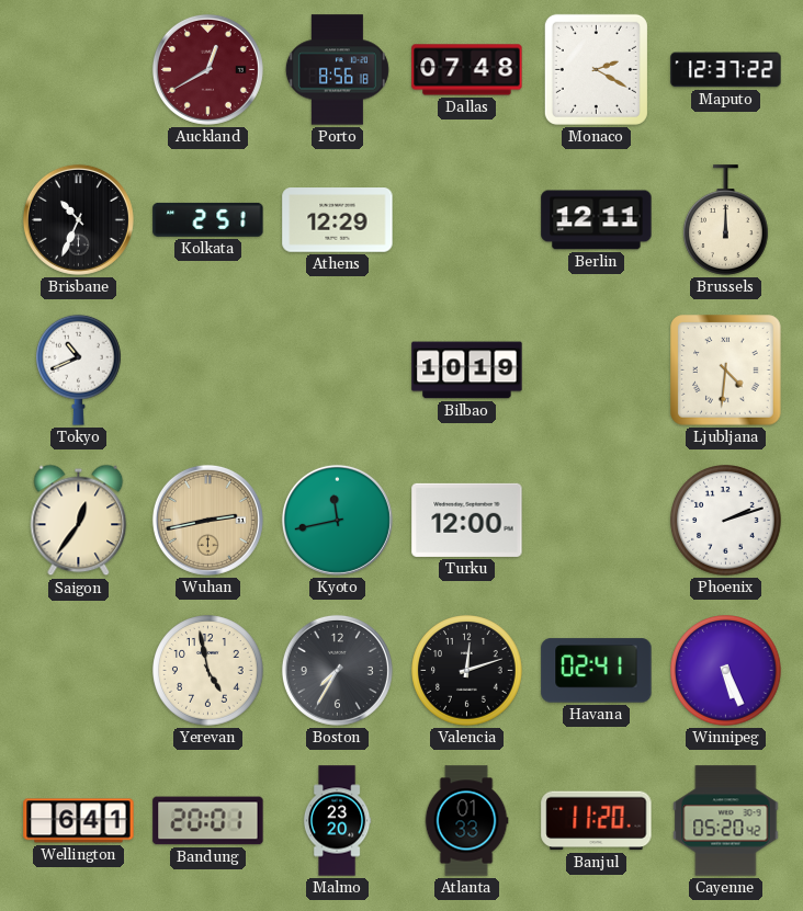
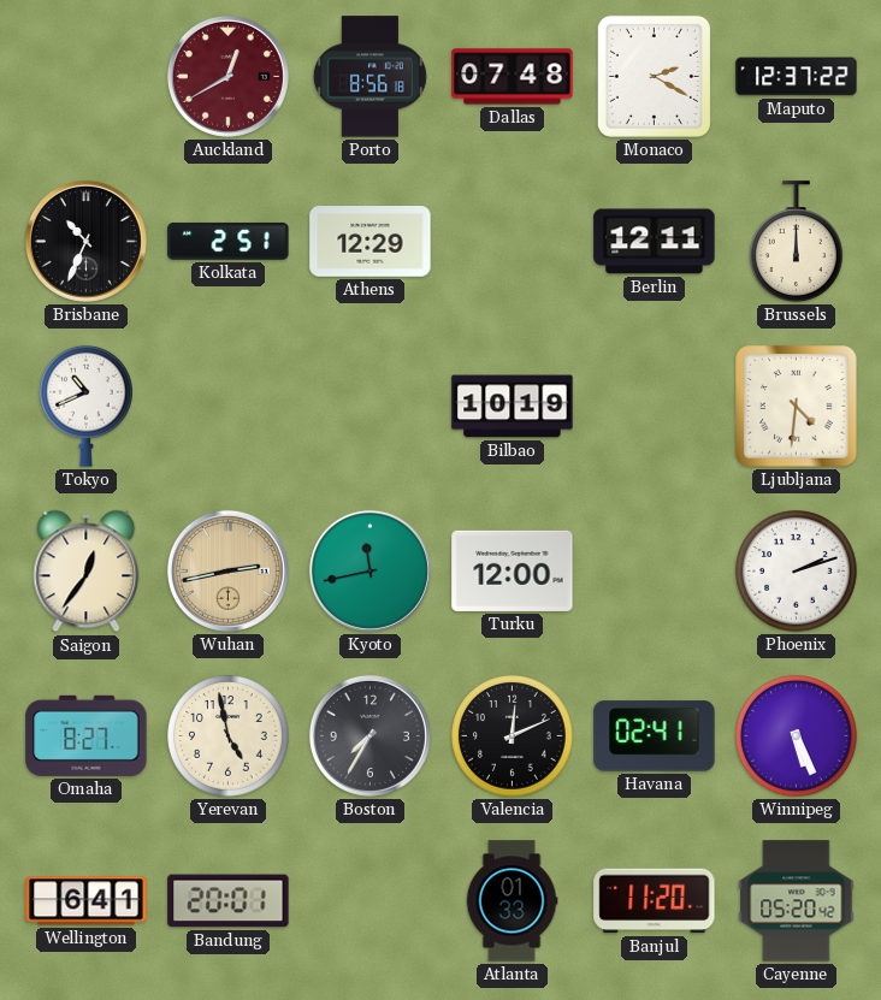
Omaha: none -> 8:27 (87, 735)
Valencia: 12:12 -> 12:11 (513, 736)
Malmo: 23:20 -> none (337, 821)
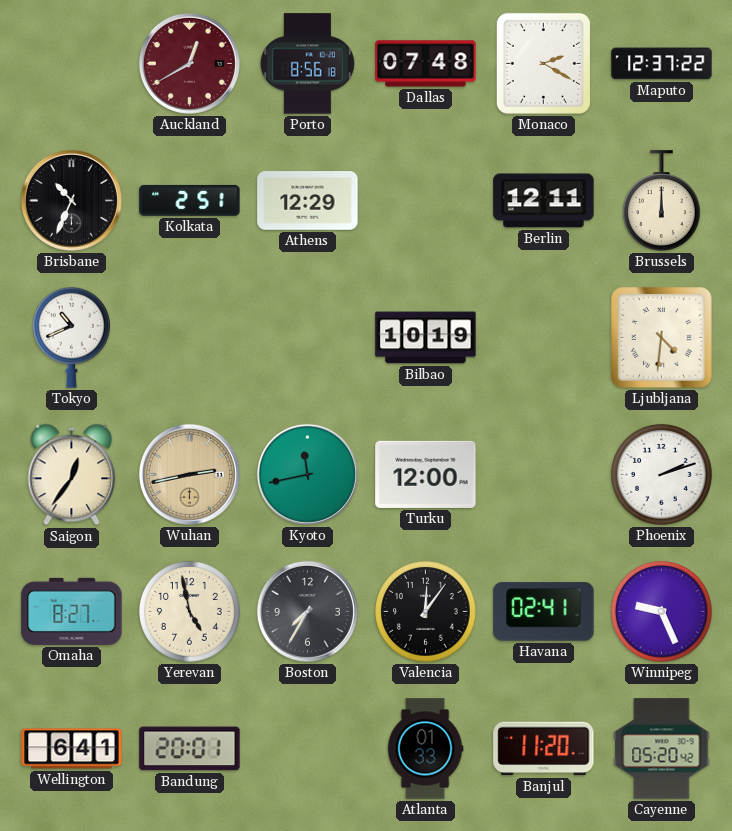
Valencia: 12:11 -> 12:06 (426, 612)
Winnipeg: 5:26 -> 9:26 (662, 612)
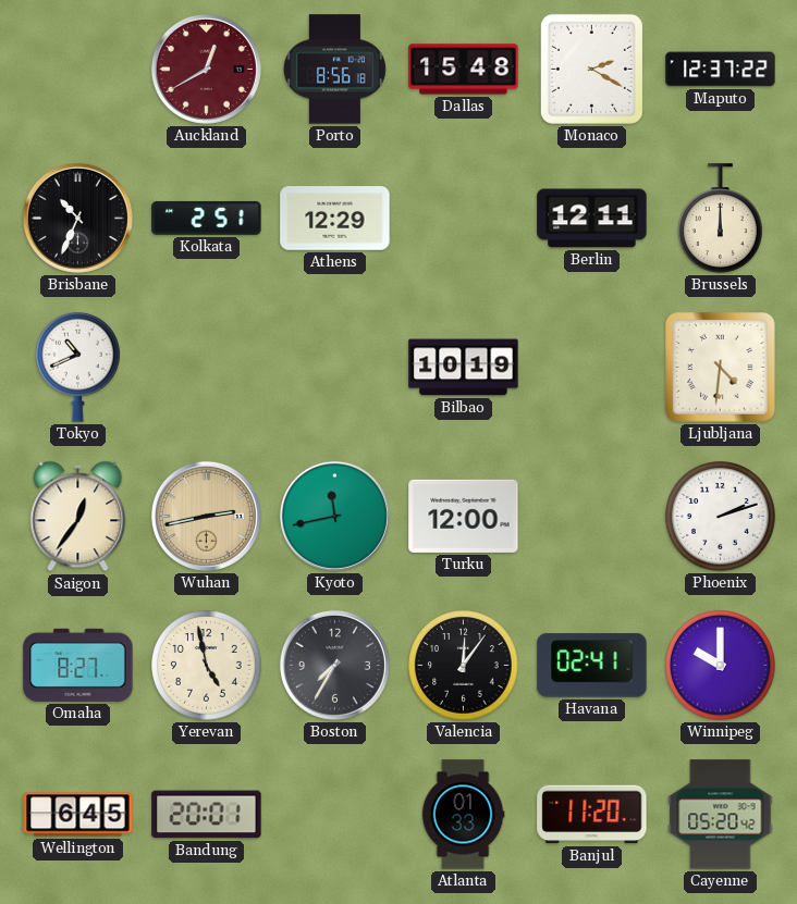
Dallas: 07:48 -> 15:48 (464, 70)
Winnipeg: 9:26 -> 10:00 (721, 666)
Wellington: 6:41 -> 6:45 (78, 815)
